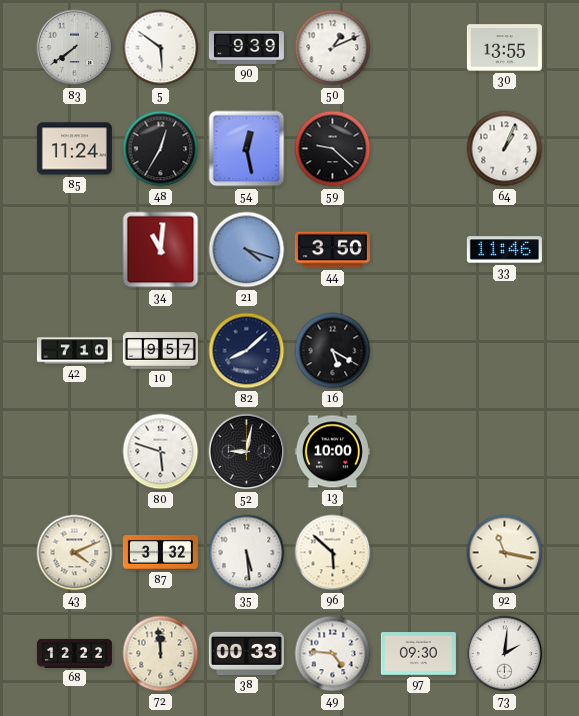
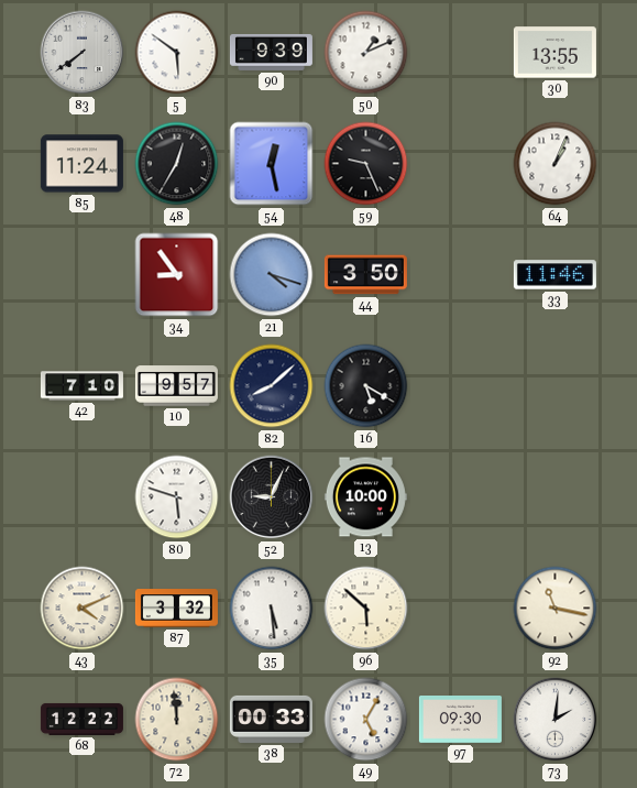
59: 9:22 -> 9:26 (366, 164)
34: 11:01 -> 8:54 (177, 275)
52: 9:02 -> 9:04 (272, 497)
49: 4:46 -> 5:05 (366, 720)
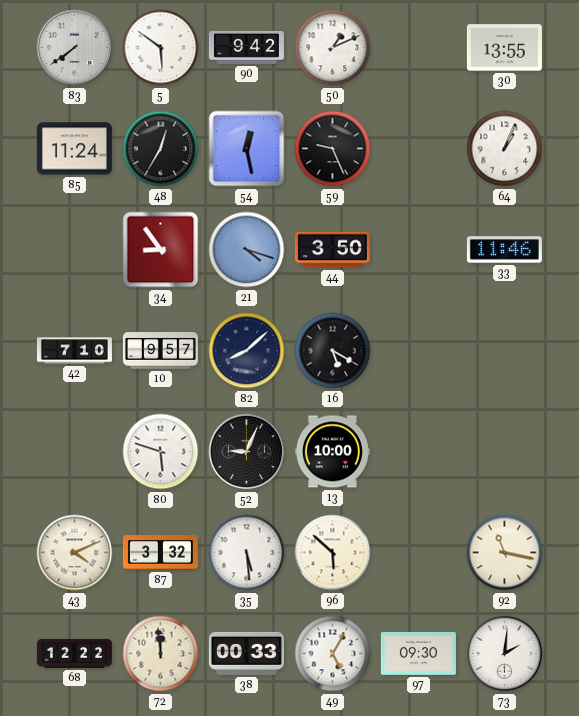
90: 9:39 -> 9:42 (246, 47)
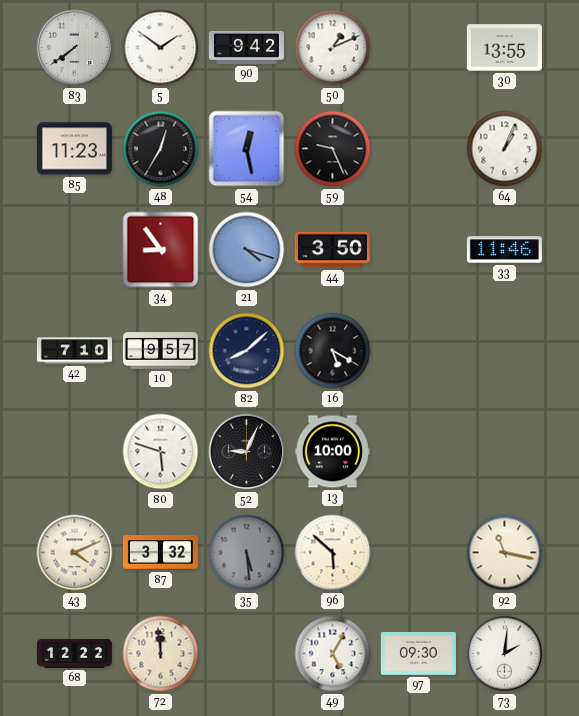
5: 5:51 -> 1:51 (161, 48)
85: 11:24 -> 11:23 (74, 149)
35 dial: white -> grey (247, 553)
38: 00:33 -> none (246, 653)
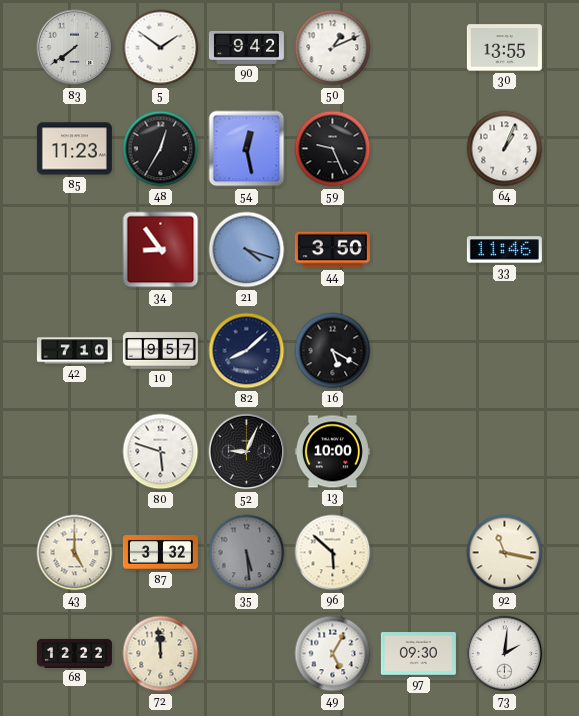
43: 4:11 -> 5:00 (75, 553)
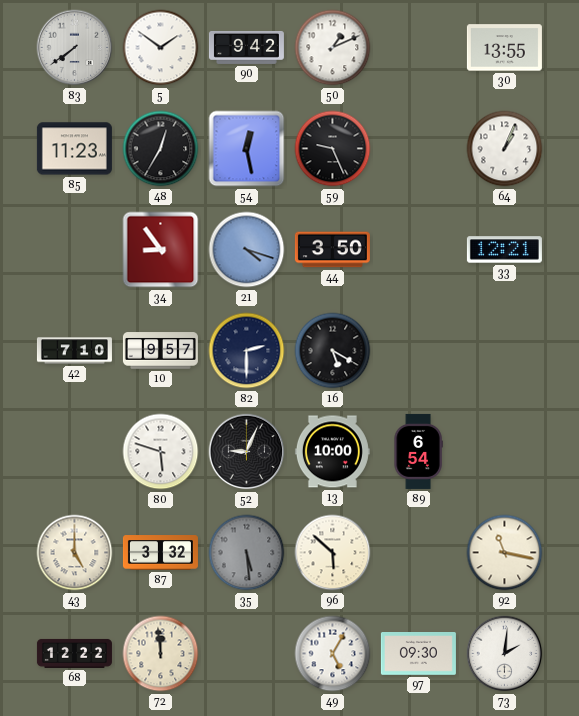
33: 11:46 -> 12:21 (504, 250)
82: 8:08 -> 2:30 (247, 351)
89: none -> 6:54 (418, 451)
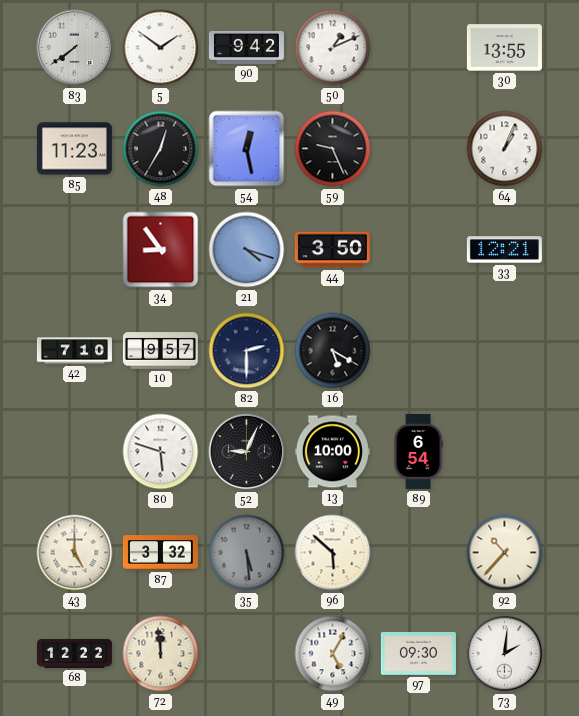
92: 11:17 -> 10:37 (505, 553)
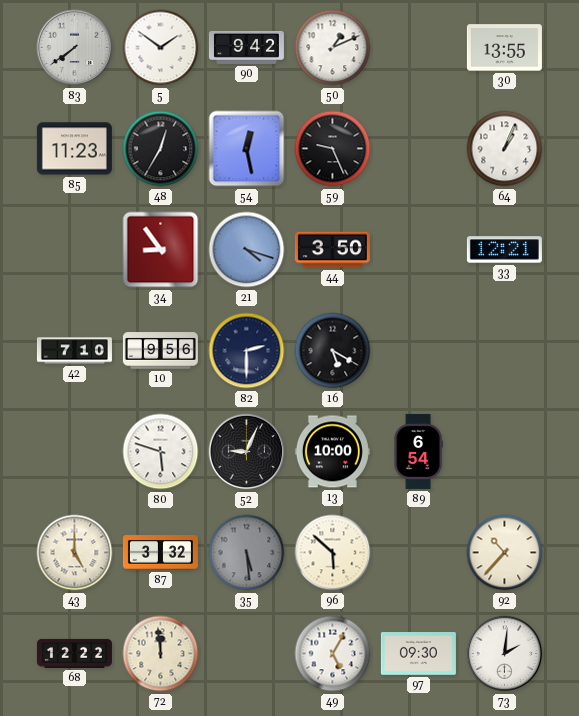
10: 9:57 -> 9:56 (160, 351)
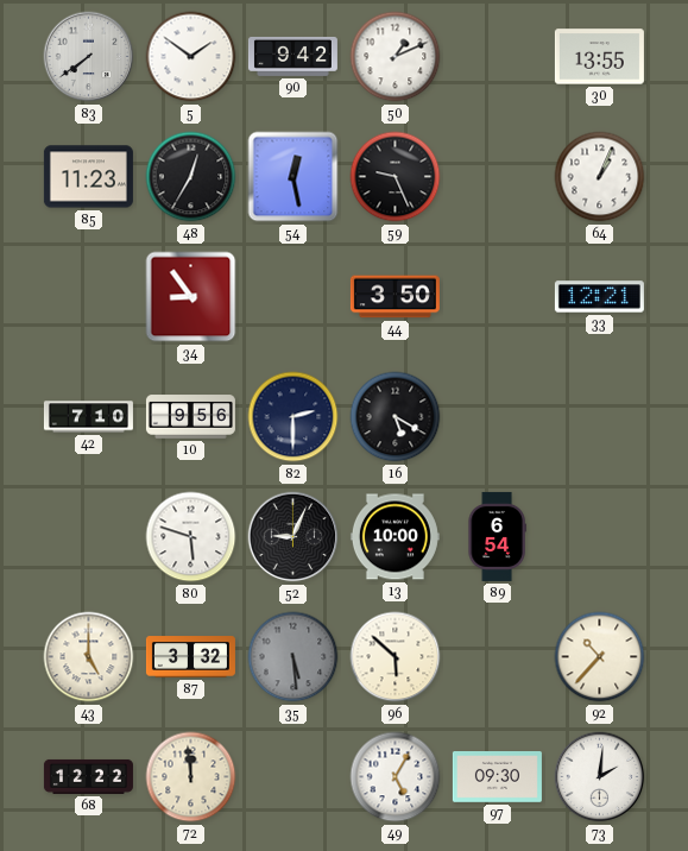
21: 4:18 -> none (247, 250)
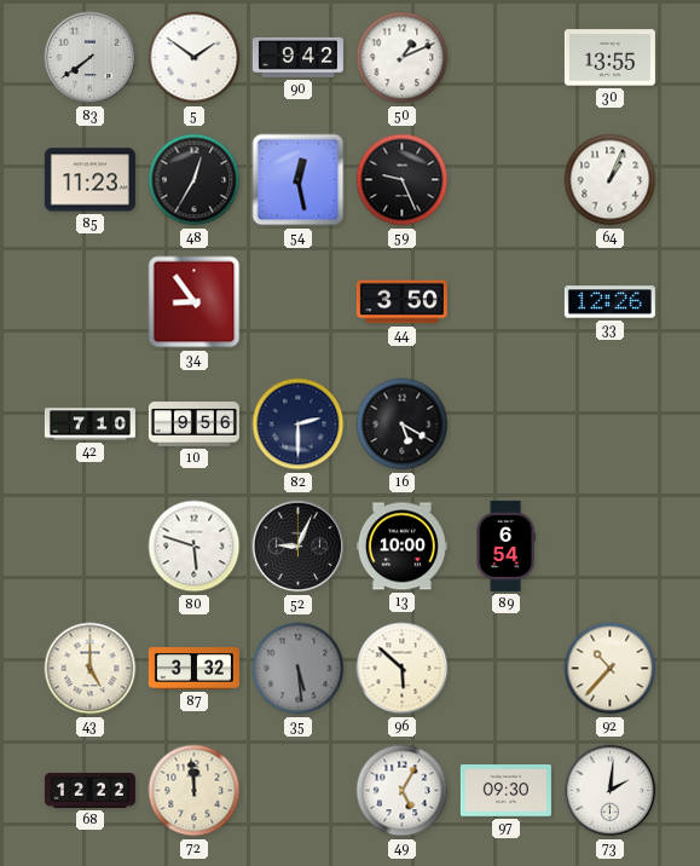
33: 12:21 -> 12:26 (609, 302)
